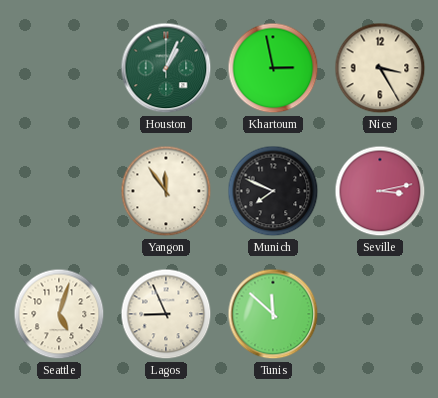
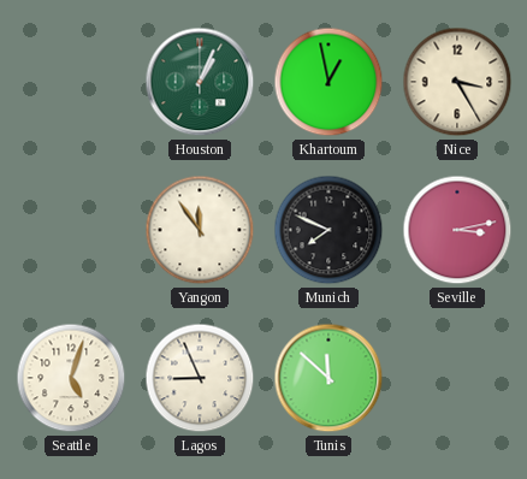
Khartoum: 2:58 -> 12:58 (328, 82)
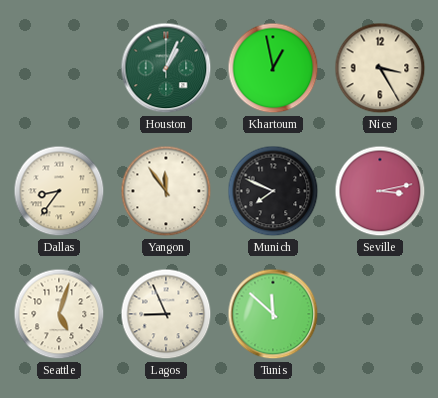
Dallas: none -> 8:36 (59, 191)
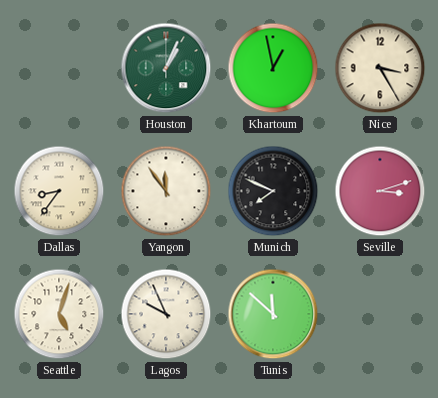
Seville: 3:13 -> 3:12 (380, 191)
Lagos: 8:56 -> 9:56 (166, 314)
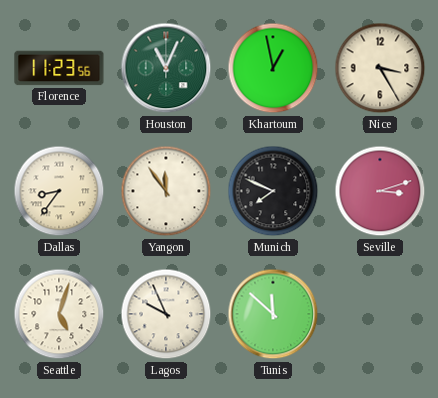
Florence: none -> 11:23 (59, 68)
Houston: 1:04 -> 11:04 (166, 68)
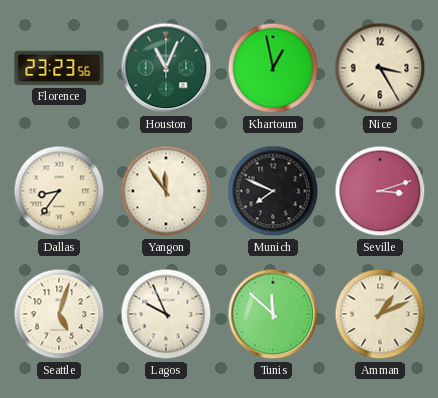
Florence: 11:23 -> 23:23 (59, 68)
Amman: none -> 1:11 (380, 314)
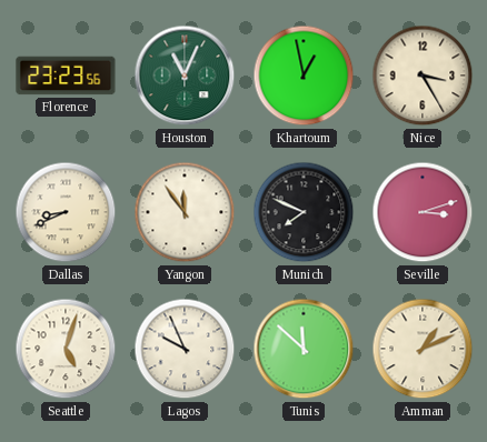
Dallas: 8:36 -> 8:41 (66, 212)
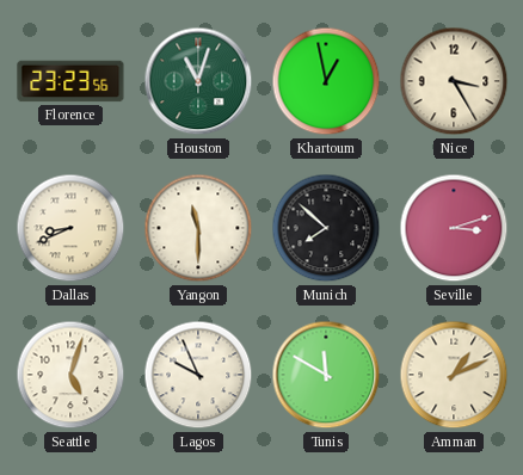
Houston: 11:04 -> 11:03 (198, 81)
Yangon: 11:54 -> 11:30 (198, 228)
Munich: 7:49 -> 7:52 (326, 228)
Tunis: 11:52 -> 11:50 (326, 375)
